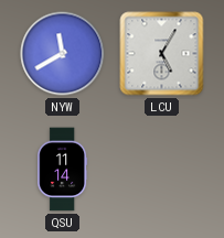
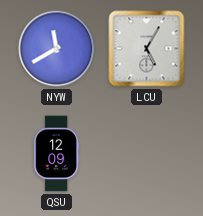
QSU: 11:14 -> 12:09 (57, 154)
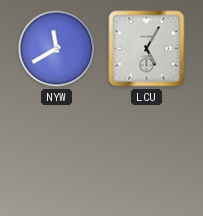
QSU: 12:09 -> none (57, 154)
